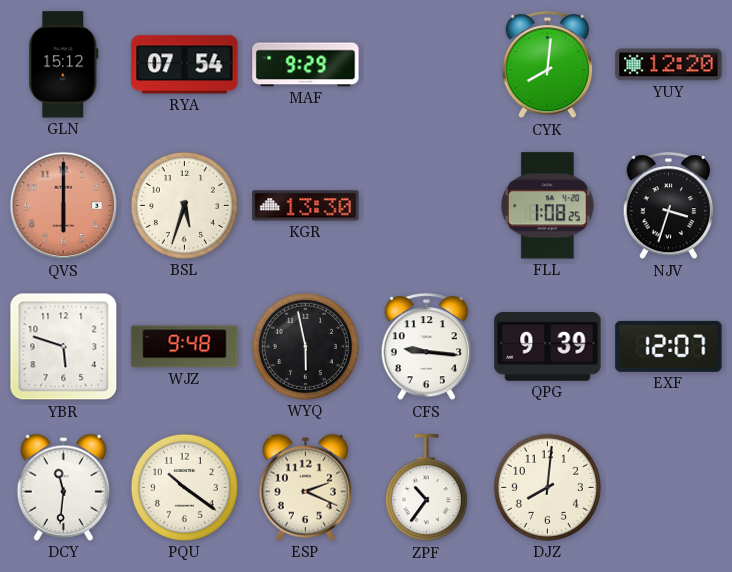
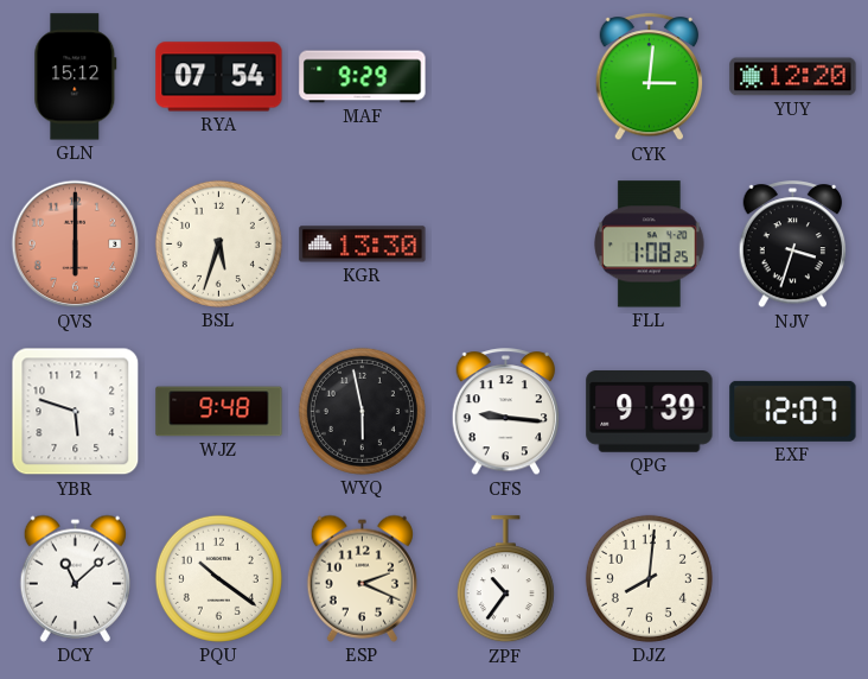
CYK: 8:01 -> 3:01 (650, 77)
DCY: 11:31 -> 11:08 (75, 578)
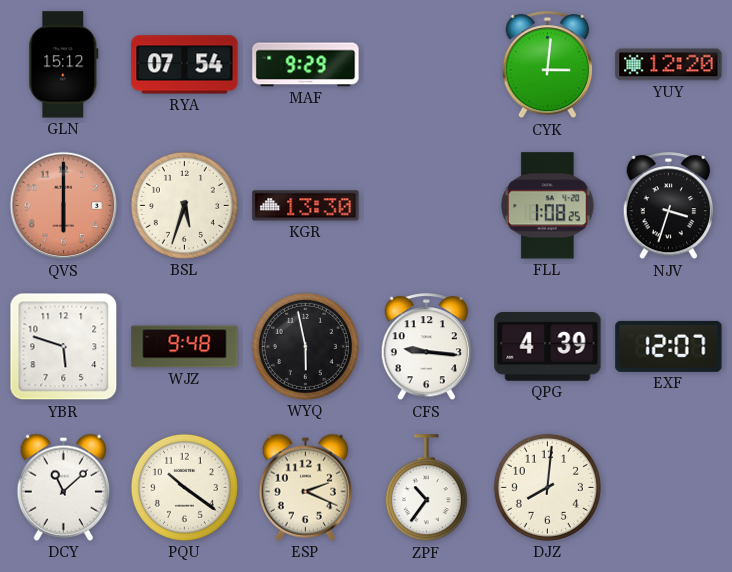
QPG: 9:39 -> 4:39 (548, 347)
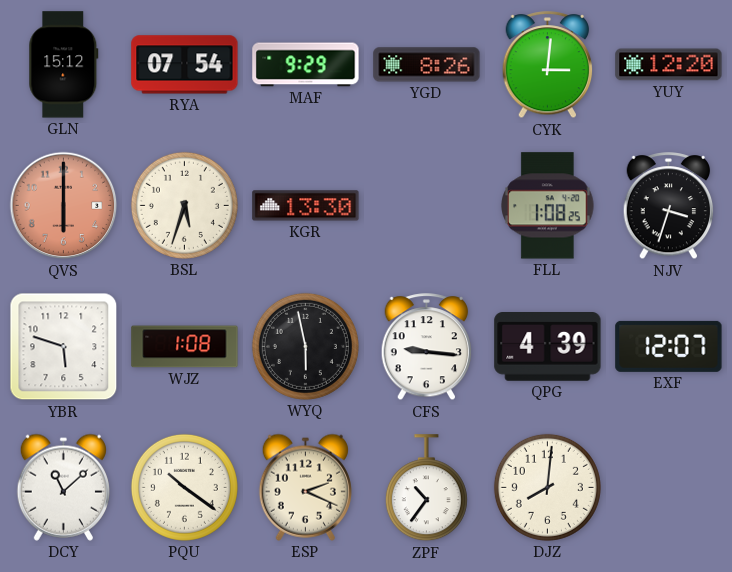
YGD: none -> 8:26 (427, 65)
WJZ: 9:48 -> 1:08 (185, 347)
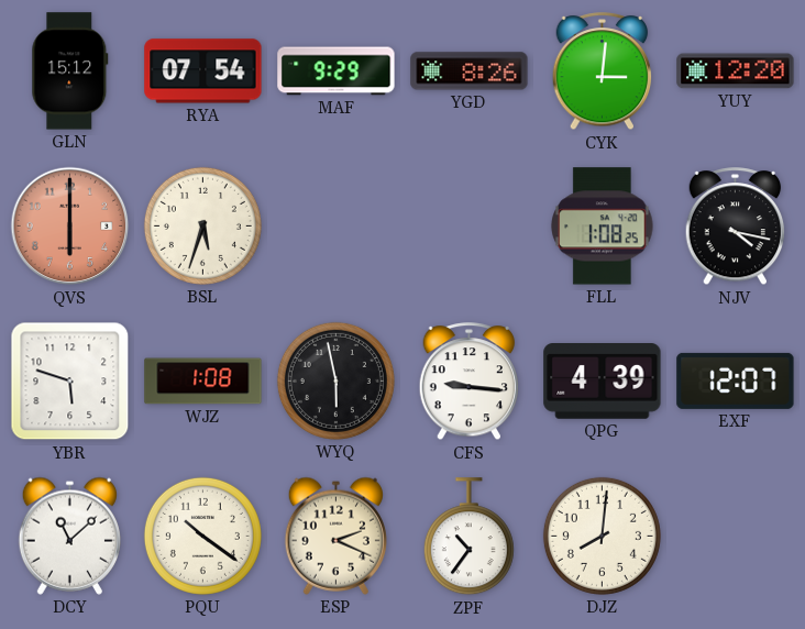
KGR: 13:30 -> none (306, 206)
NJV: 3:33 -> 4:17 (736, 227)
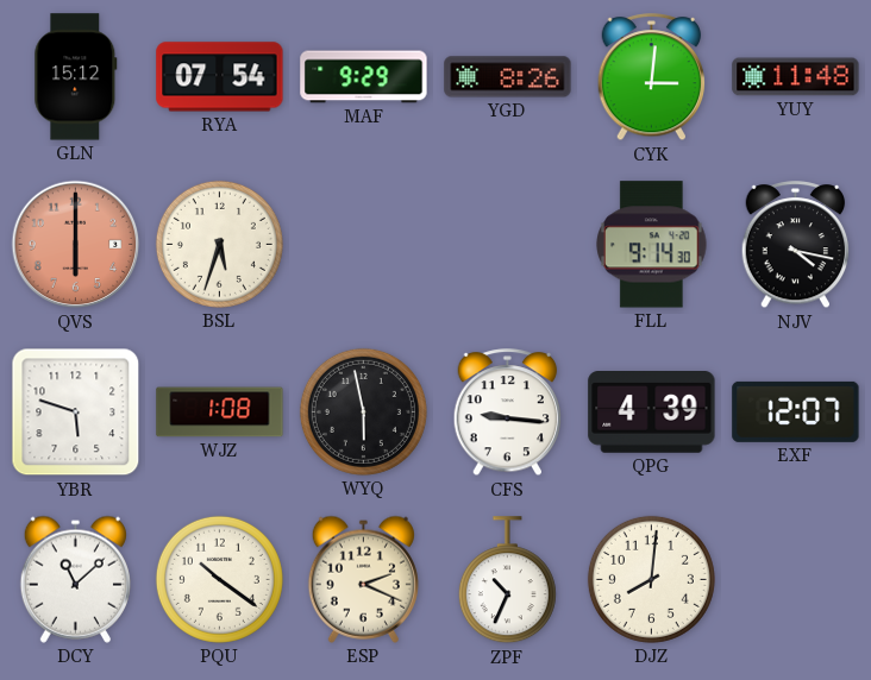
YUY: 12:20 -> 11:48 (796, 77)
FLL: 1:08 -> 9:14 (652, 245)
ZPF: 10:36 -> 10:34 (507, 580)
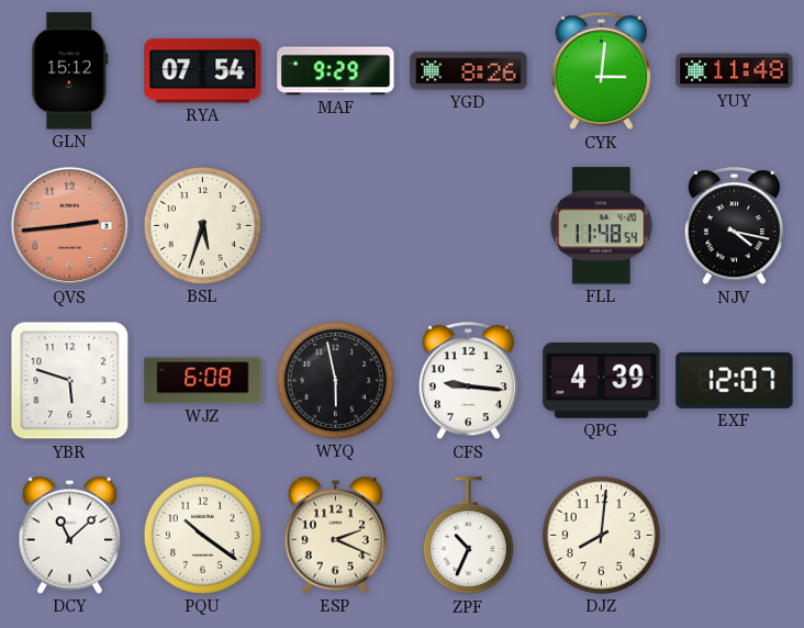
QVS: 6:00 -> 2:44 (70, 226)
FLL: 9:14 -> 11:48 (602, 226)
WJZ: 1:08 -> 6:08 (203, 381)
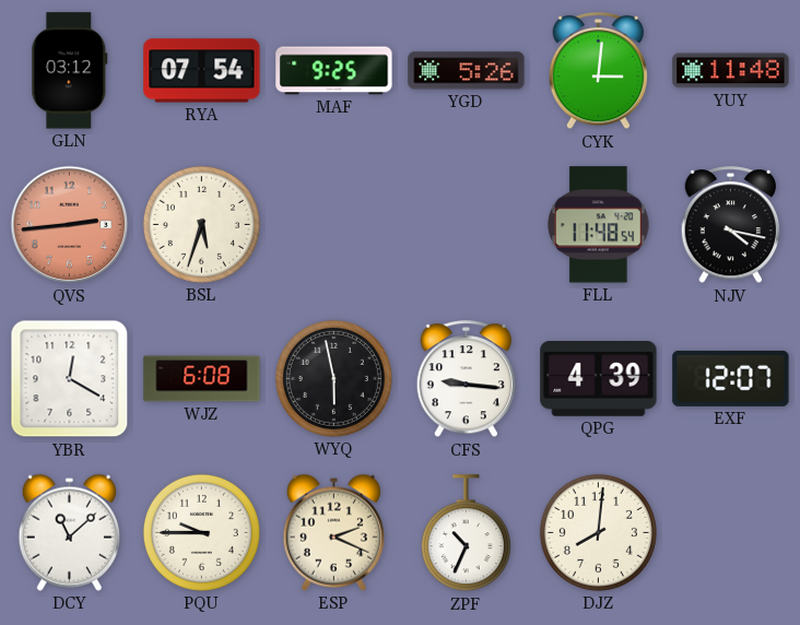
GLN: 15:12 -> 03:12 (70, 71)
MAF: 9:29 -> 9:25 (334, 71)
YGD: 8:26 -> 5:26 (467, 71)
YBR: 5:48 -> 12:20 (70, 379)
PQU: 10:21 -> 9:45 (201, 532)
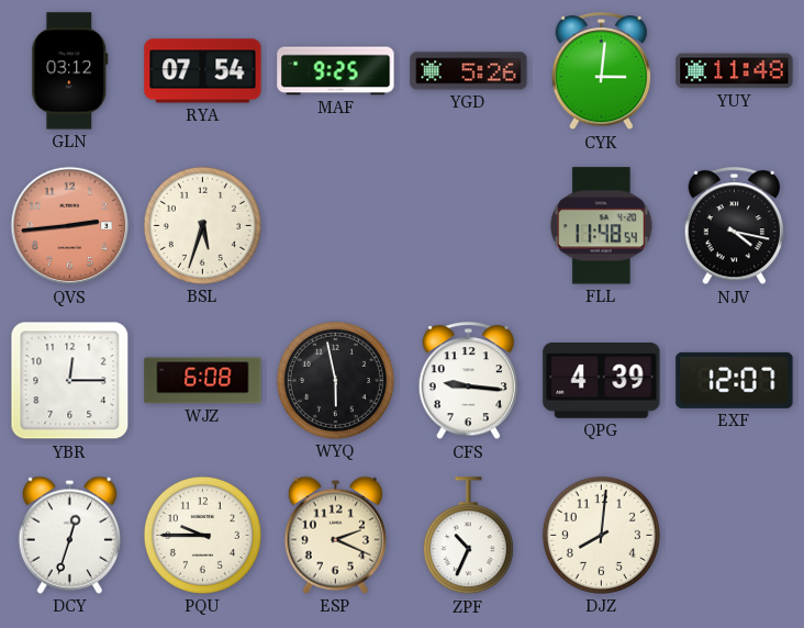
YBR: 12:20 -> 12:15 (70, 381)
DCY: 11:08 -> 12:33 (69, 535)
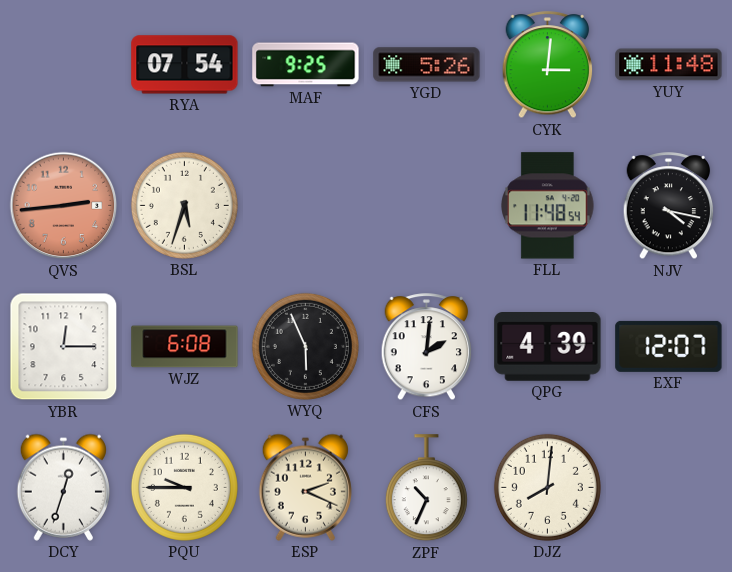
GLN: 03:12 -> none (70, 71)
WYQ: 5:58 -> 5:56 (305, 346)
CFS: 9:16 -> 2:01 (427, 347)
